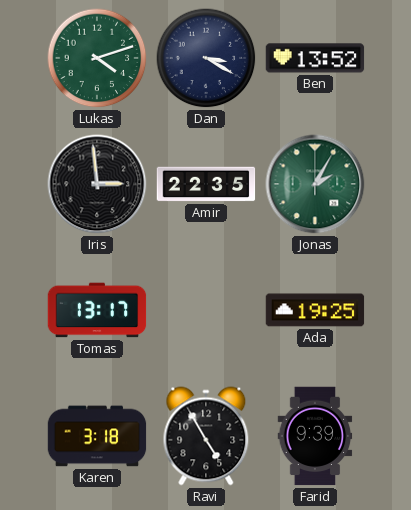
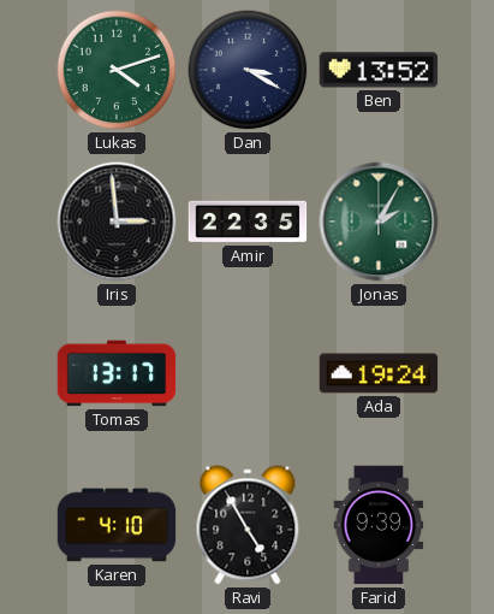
Ada: 19:25 -> 19:24 (379, 373)
Karen: 3:18 -> 4:10 (117, 525)
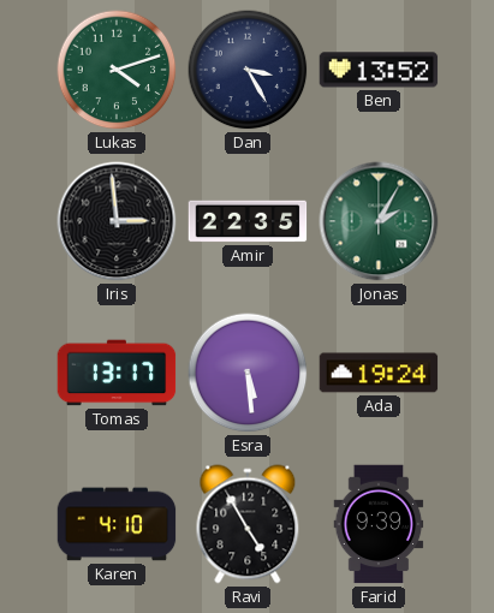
Dan: 3:20 -> 3:25 (248, 70)
Esra: none -> 5:29 (248, 373)
